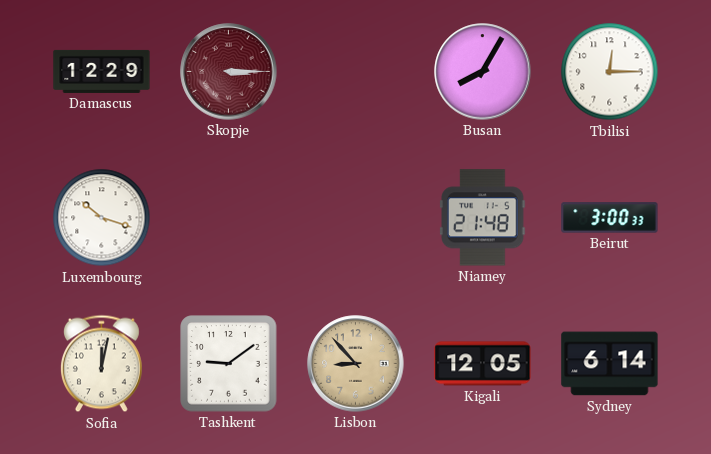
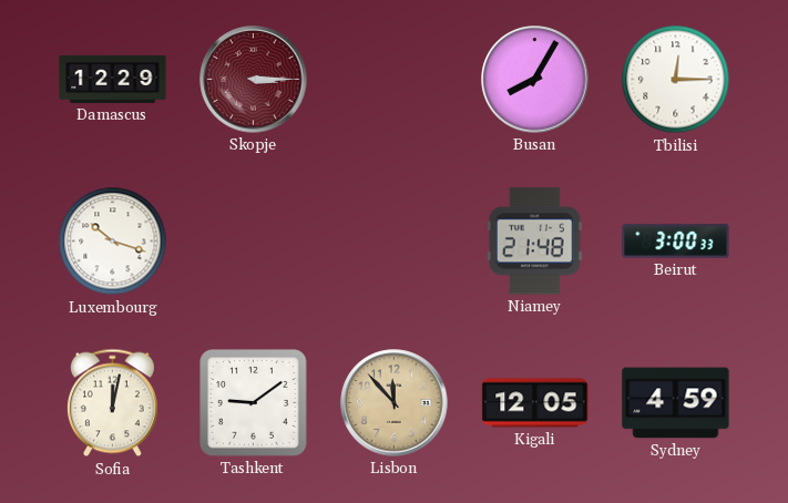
Lisbon: 8:53 -> 11:53 (395, 403)
Sydney: 6:14 -> 4:59 (676, 403)
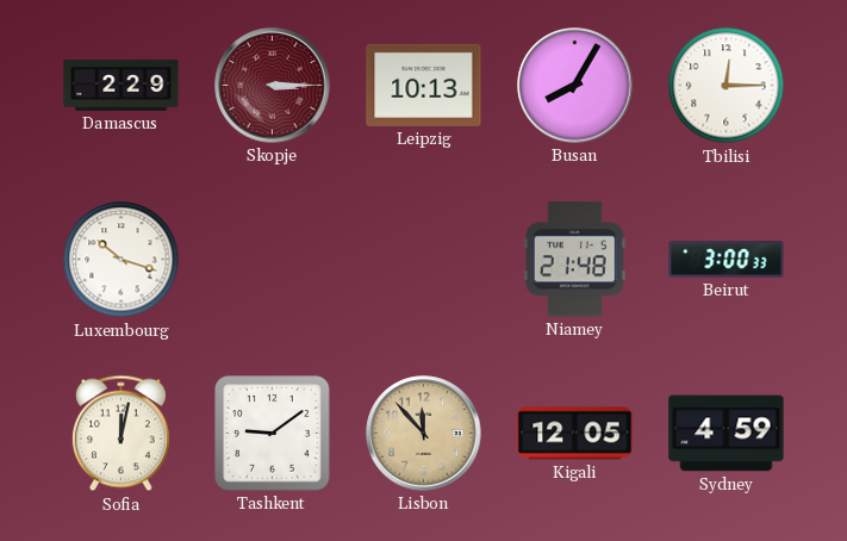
Damascus: 12:29 -> 2:29 (122, 85)
Leipzig: none -> 10:13 (424, 85)
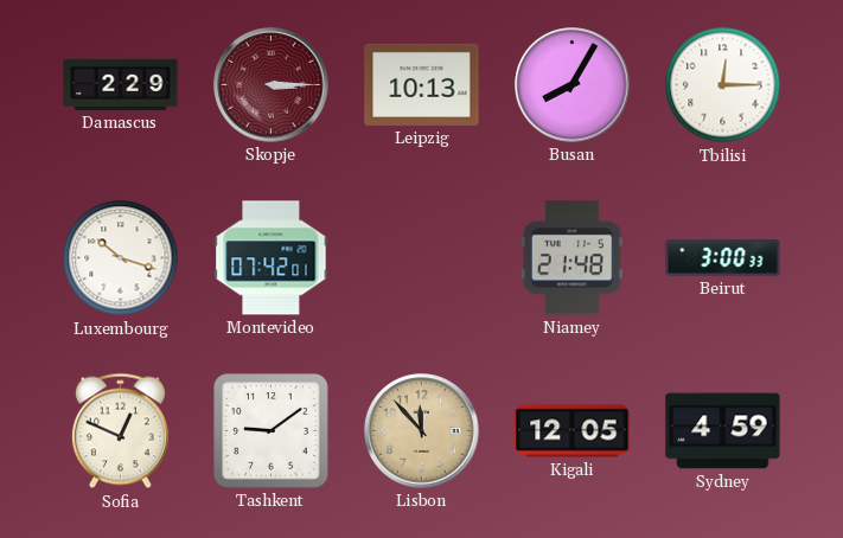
Montevideo: none -> 07:42 (272, 258)
Sofia: 12:02 -> 12:49 (120, 431)
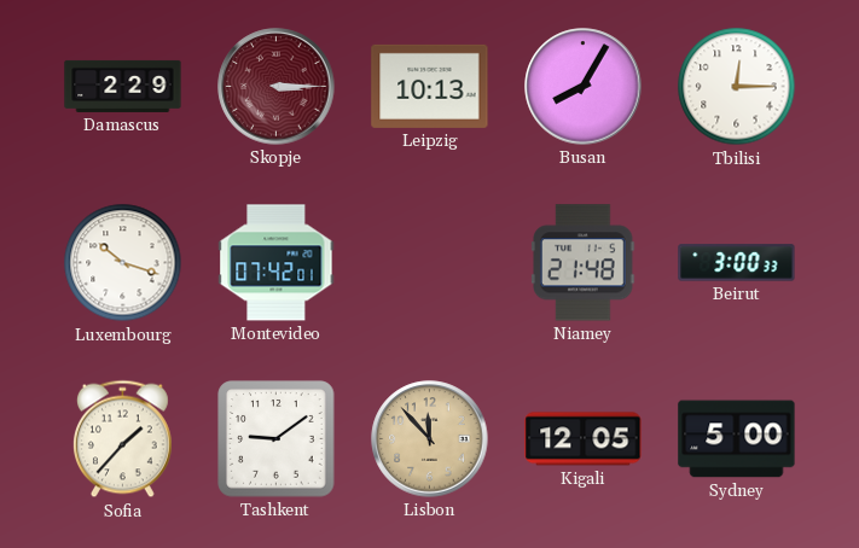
Sofia: 12:49 -> 1:37 (122, 439)
Sydney: 4:59 -> 5:00 (737, 439)
